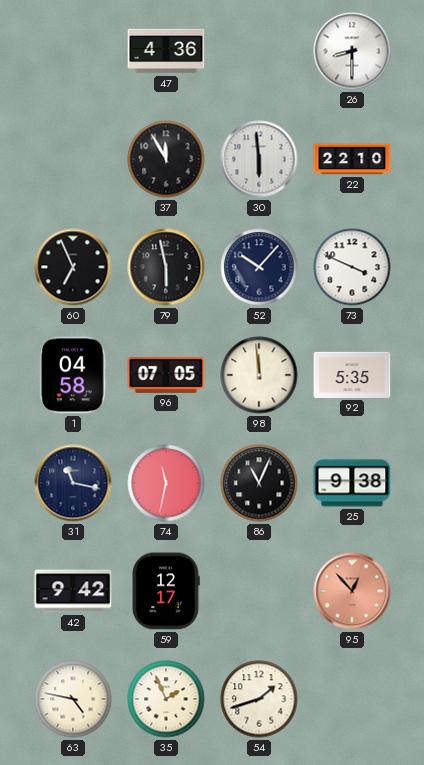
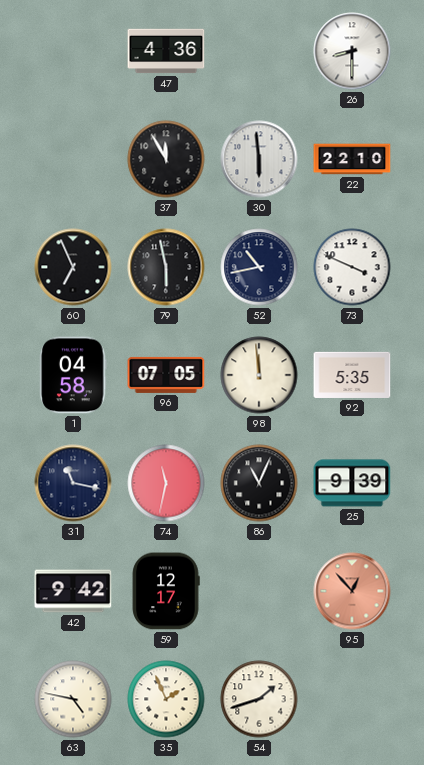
52: 10:07 -> 10:43 (259, 267)
25: 9:38 -> 9:39 (352, 483)
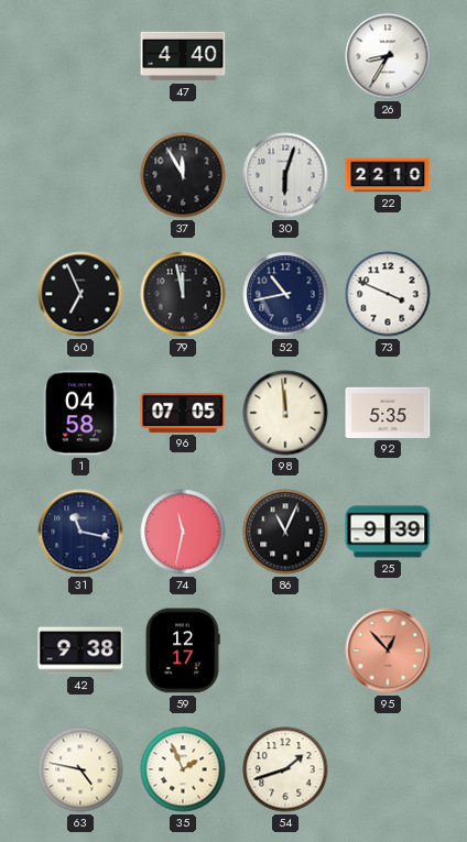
47: 4:36 -> 4:40 (183, 56)
26: 8:30 -> 8:35 (388, 56)
30: 5:59 -> 6:03 (285, 175)
79: 5:58 -> 11:58 (183, 294)
42: 9:42 -> 9:38 (80, 650)
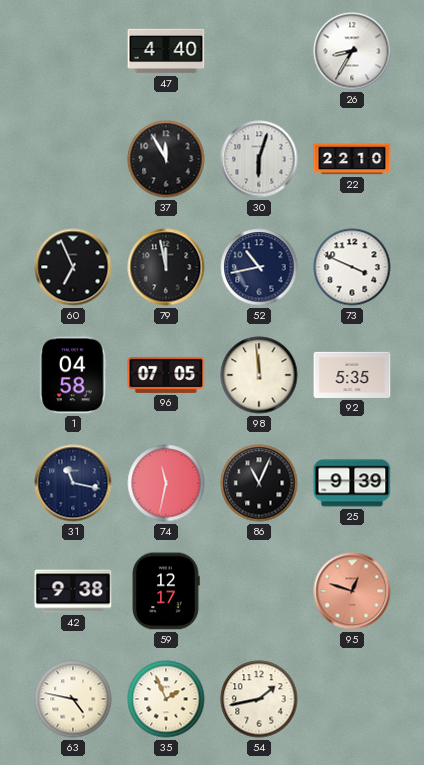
95: 12:53 -> 12:48 (352, 591)
54: 1:42 -> 1:43 (259, 699)
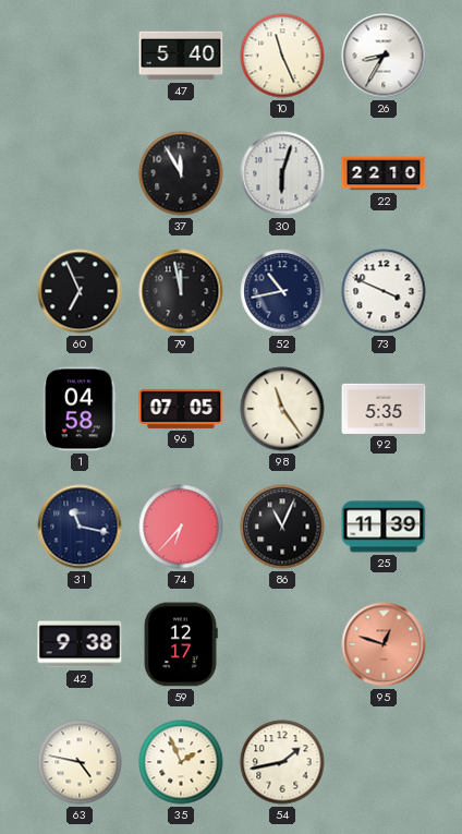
47: 4:40 -> 5:40 (181, 56)
10: none -> 11:26 (282, 56)
98: 11:59 -> 11:24 (282, 409)
74: 11:32 -> 6:37 (181, 527)
25: 9:39 -> 11:39 (384, 527)
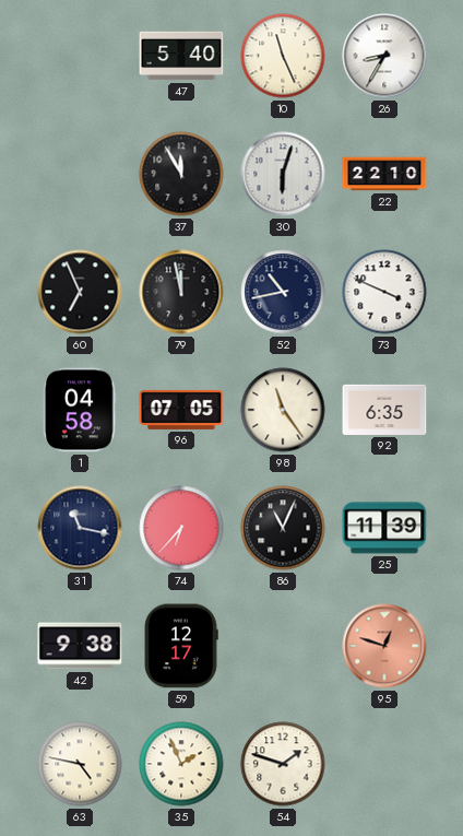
92: 5:35 -> 6:35 (384, 410)
54: 1:43 -> 1:48 (283, 764)
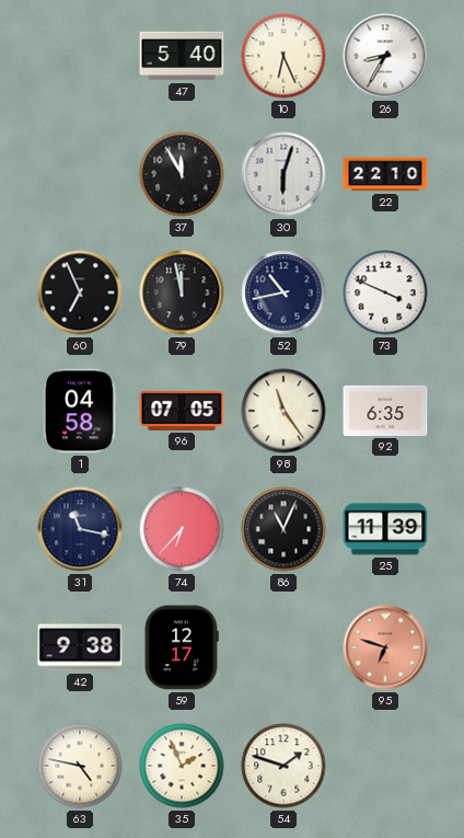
10: 11:26 -> 6:26 (283, 56)
95: 12:48 -> 6:48 (385, 647)
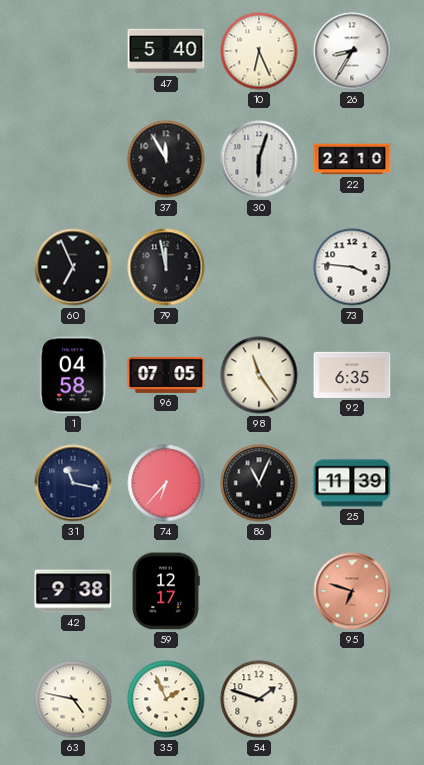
52: 10:43 -> none (283, 292)
73: 3:49 -> 3:46 (352, 267)
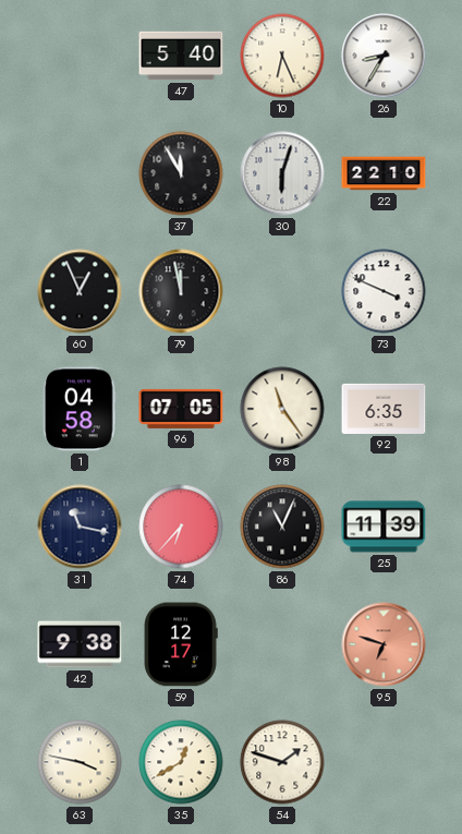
60: 6:56 -> 12:56 (80, 291)
73: 3:46 -> 3:49 (384, 291)
63: 4:47 -> 3:47 (80, 762)
35: 1:56 -> 12:40 (181, 762)
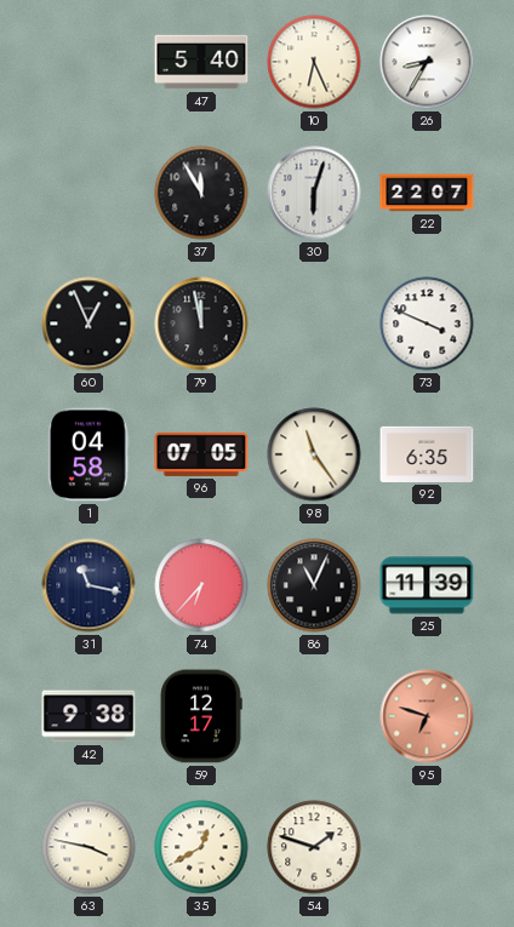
22: 22:10 -> 22:07 (427, 193)
